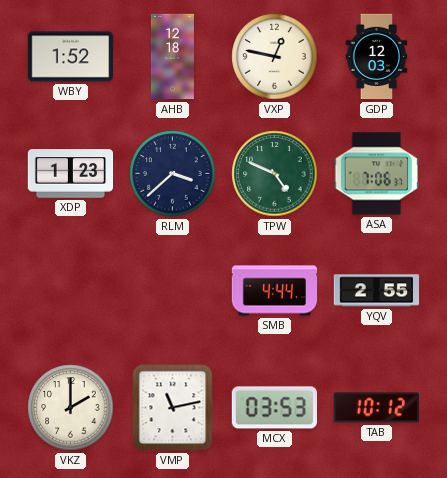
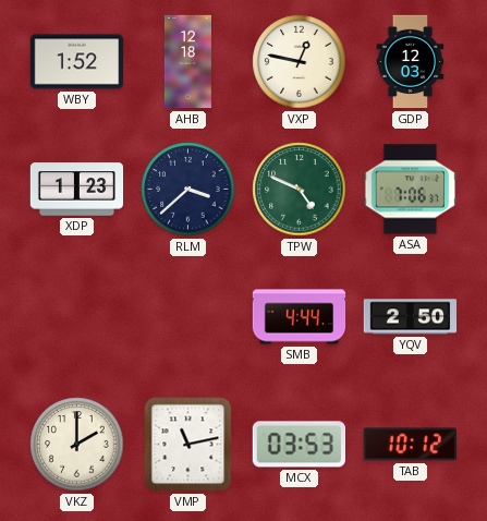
YQV: 2:55 -> 2:50 (411, 317)
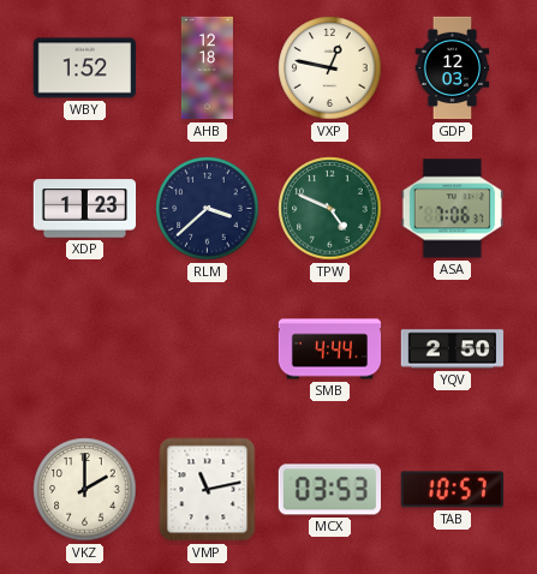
TAB: 10:12 -> 10:57 (452, 490)
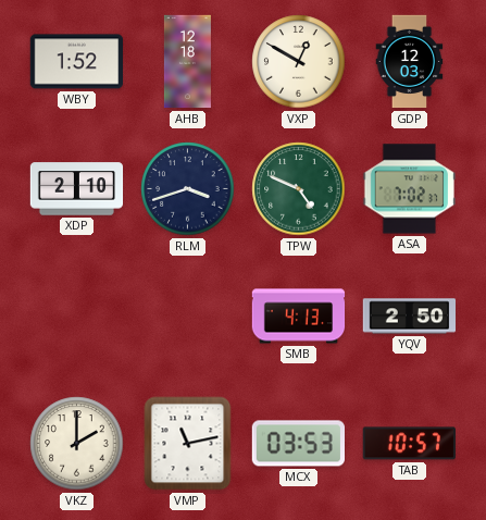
VXP: 12:47 -> 12:50 (299, 62)
XDP: 1:23 -> 2:10 (77, 189)
RLM: 3:38 -> 3:42 (188, 189)
ASA: 7:06 -> 7:02 (410, 189)
SMB: 4:44 -> 4:13 (299, 317)
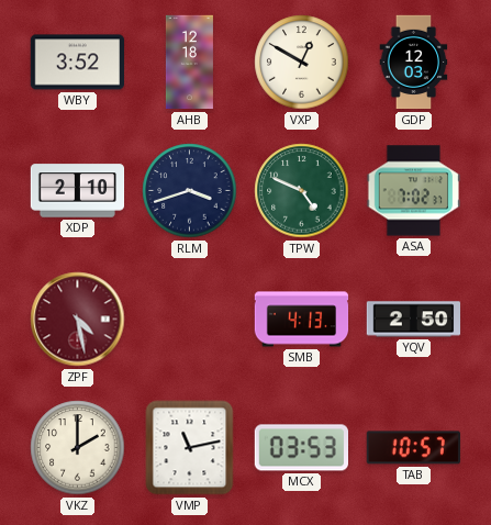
WBY: 1:52 -> 3:52 (78, 63)
ZPF: none -> 4:28 (78, 320)
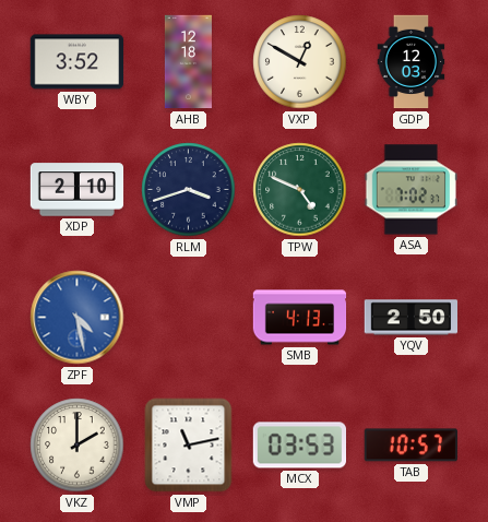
ZPF dial: burgundy -> blue (78, 318)
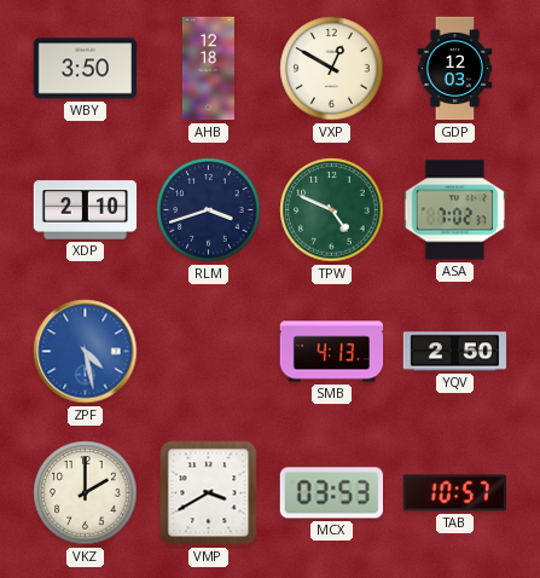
WBY: 3:52 -> 3:50 (86, 69)
VMP: 11:13 -> 3:40 (209, 493)
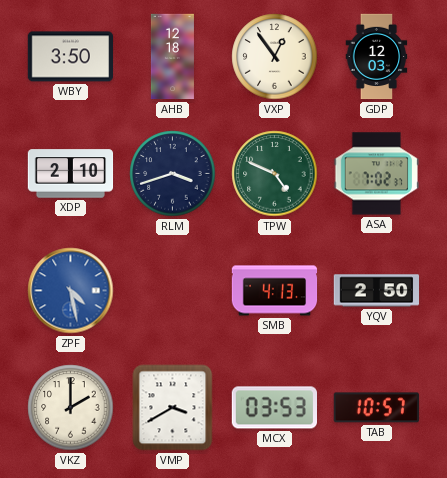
VXP: 12:50 -> 12:54 (275, 57)
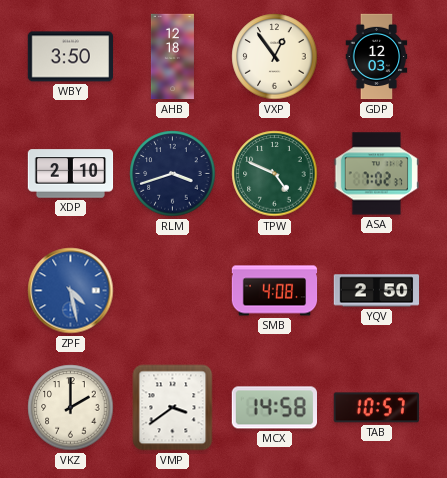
SMB: 4:13 -> 4:08 (275, 291)
VMP: 3:40 -> 3:39 (173, 408)
MCX: 03:53 -> 14:58 (274, 408)
